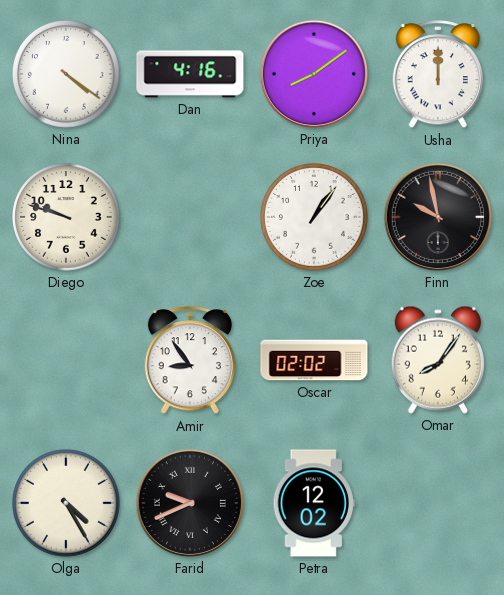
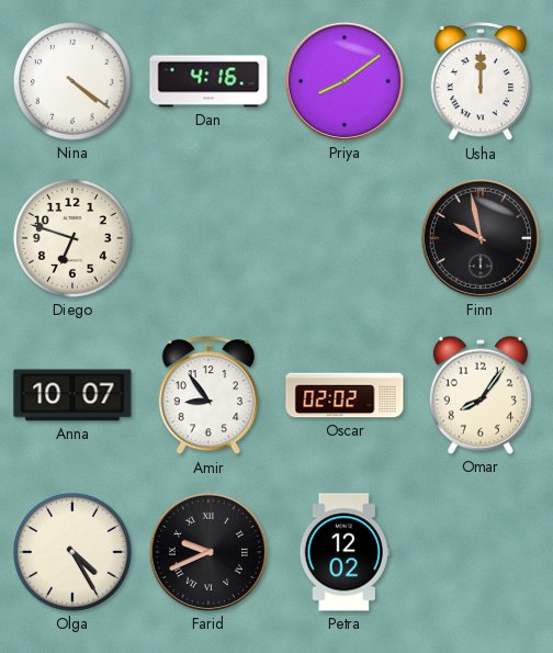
Diego: 9:48 -> 6:48 (74, 239)
Zoe: 1:06 -> none (315, 218)
Anna: none -> 10:07 (72, 395)
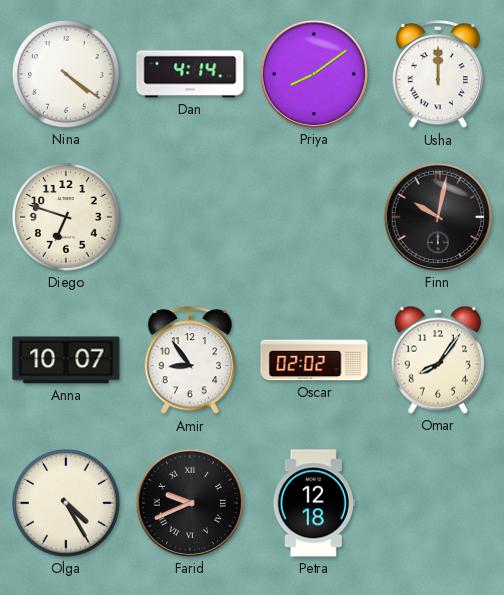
Dan: 4:16 -> 4:14 (190, 74)
Finn: 9:58 -> 10:02 (438, 217)
Petra: 12:02 -> 12:18 (314, 503)
